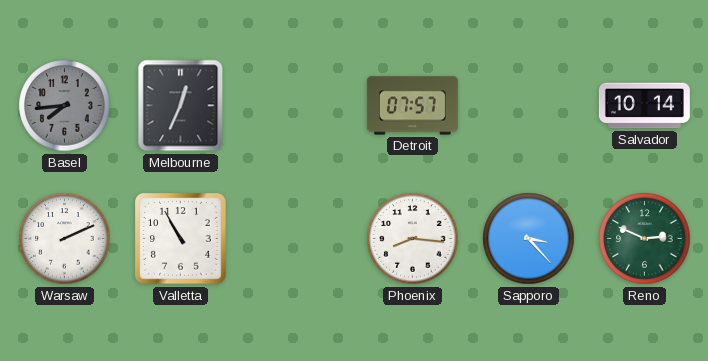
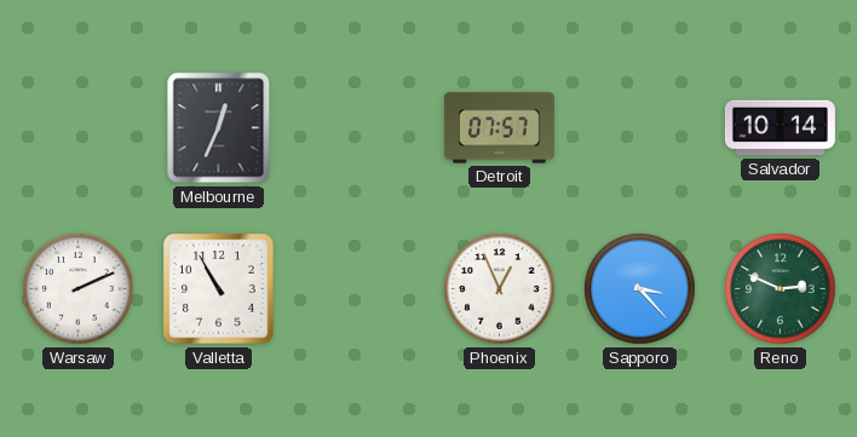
Basel: 7:44 -> none (65, 106)
Phoenix: 8:16 -> 12:56 (500, 289)
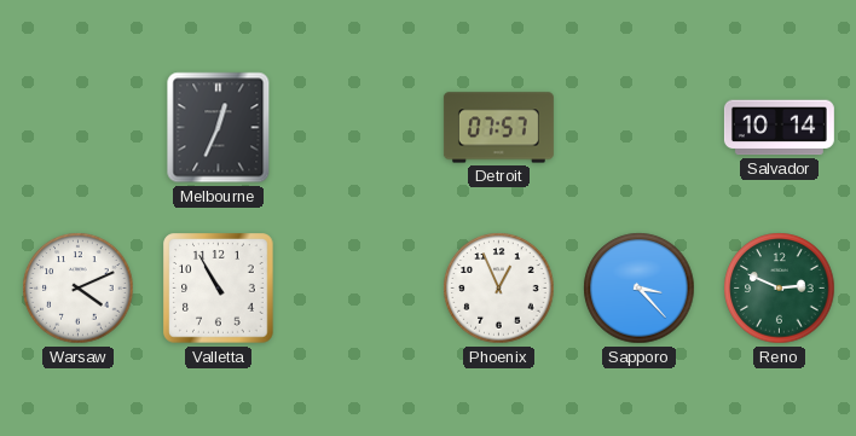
Warsaw: 2:11 -> 4:11 (79, 289)
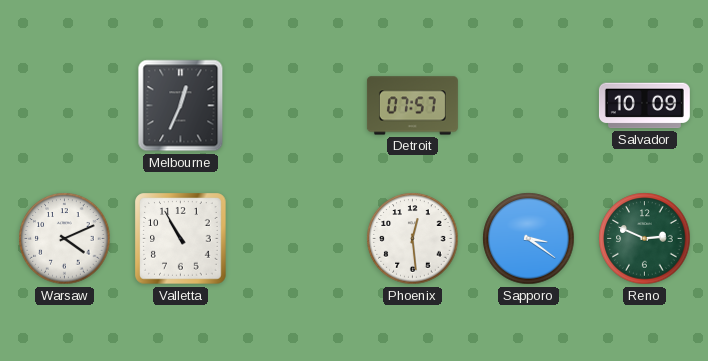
Salvador: 10:14 -> 10:09 (644, 106)
Phoenix: 12:56 -> 12:29 (413, 239)
Sapporo: 3:23 -> 3:21 (529, 239)
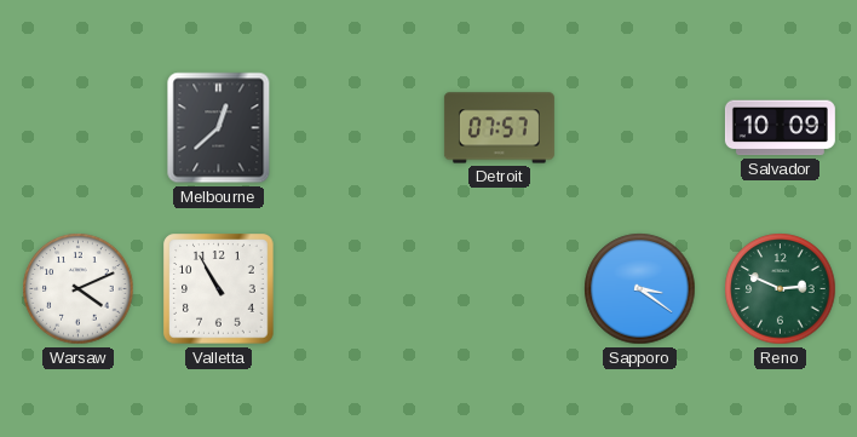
Melbourne: 12:34 -> 12:38 (219, 128)
Phoenix: 12:29 -> none (413, 239)
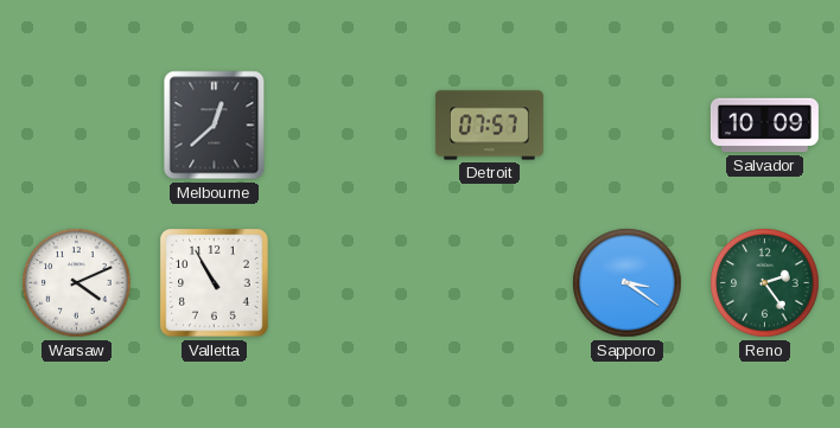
Reno: 2:49 -> 2:24 (765, 283)
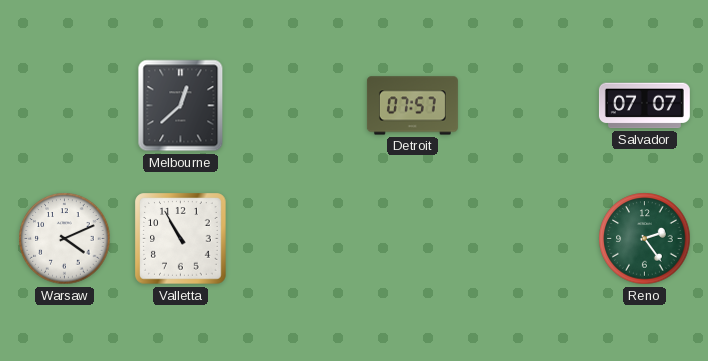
Salvador: 10:09 -> 07:07 (644, 106)
Sapporo: 3:21 -> none (628, 283)
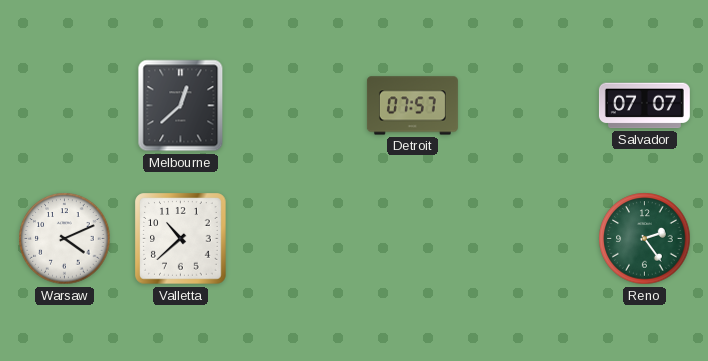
Valletta: 10:55 -> 10:38 (181, 239)
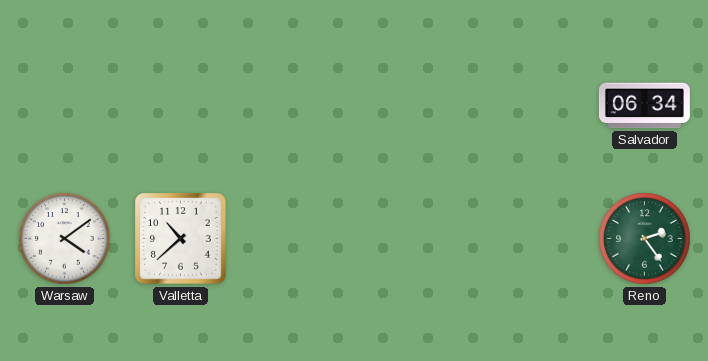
Melbourne: 12:38 -> none (181, 106)
Detroit: 07:57 -> none (412, 106)
Salvador: 07:07 -> 06:34 (644, 106)
Warsaw: 4:11 -> 4:09 (65, 239)
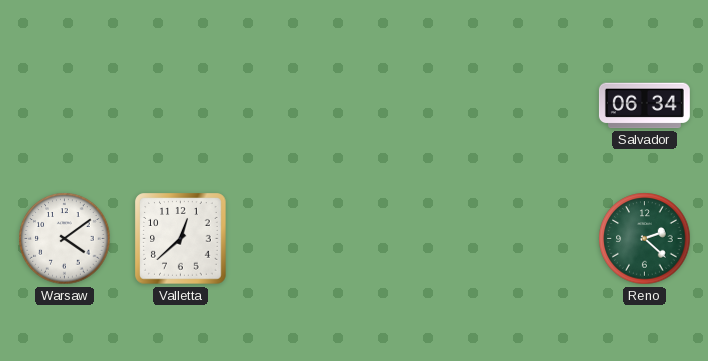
Valletta: 10:38 -> 12:38 (181, 239)
Reno: 2:24 -> 2:22 (645, 239)
